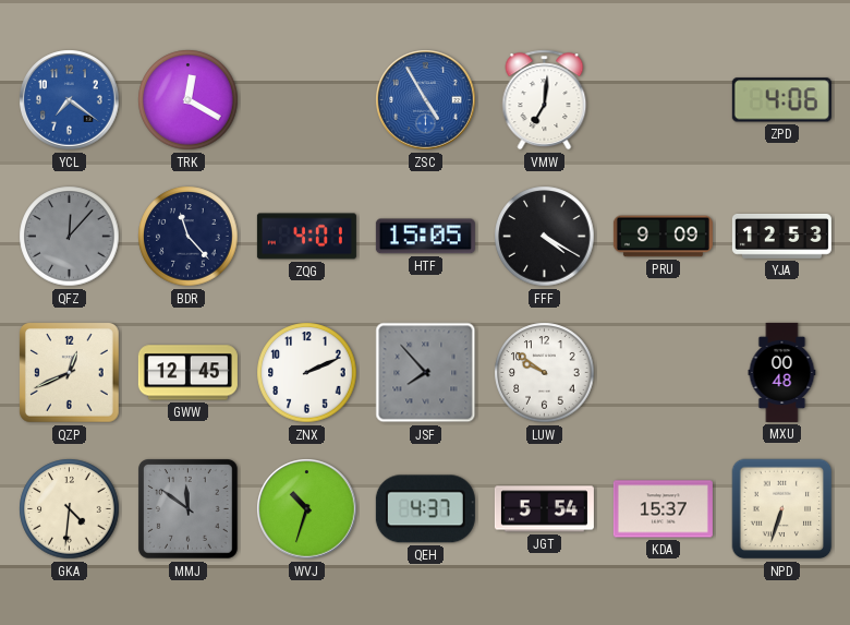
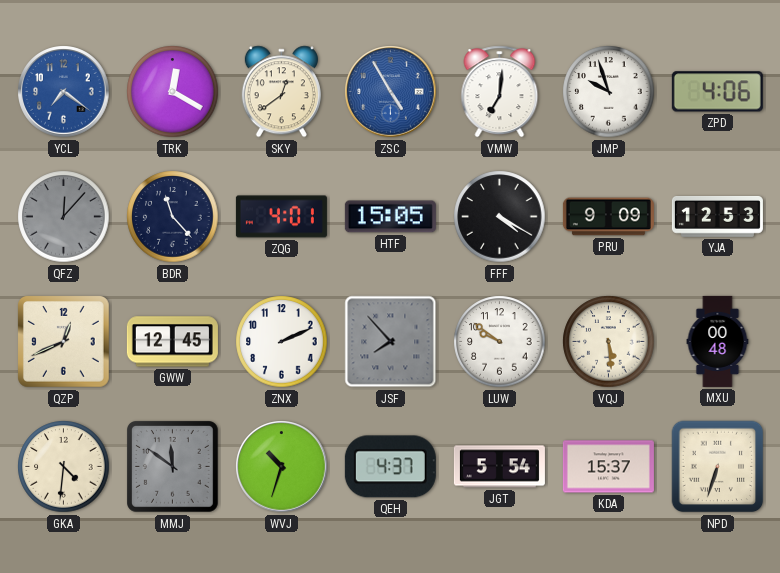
SKY: none -> 12:39 (281, 92)
JMP: none -> 9:57 (609, 92)
VQJ: none -> 5:29 (609, 342)
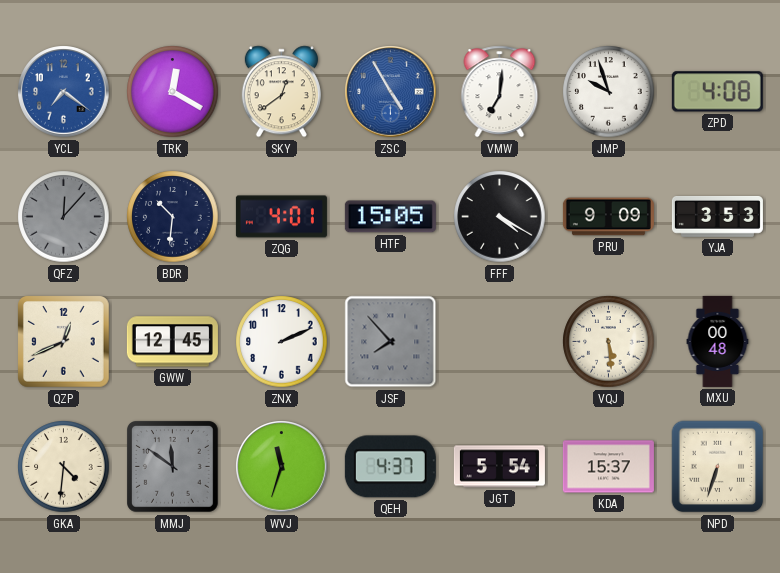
ZPD: 4:06 -> 4:08 (717, 92)
BDR: 11:23 -> 10:31 (173, 217)
YJA: 12:53 -> 3:53 (717, 216)
LUW: 9:51 -> none (500, 342)
WVJ: 10:33 -> 11:33 (282, 467)
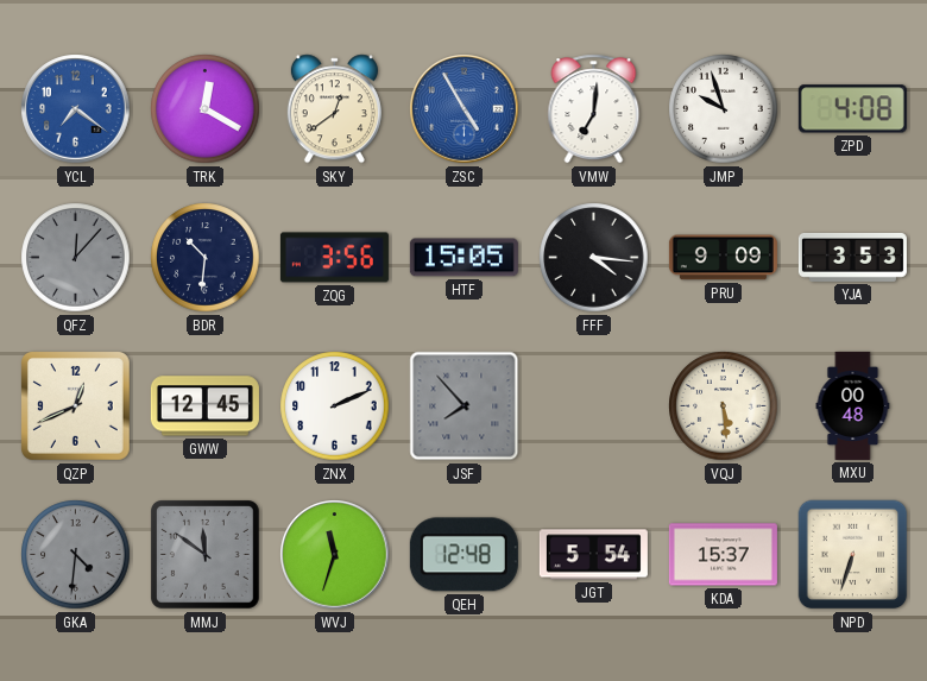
ZQG: 4:01 -> 3:56 (334, 258)
FFF: 4:20 -> 4:16 (594, 258)
GKA dial: cream -> grey (76, 555)
QEH: 4:37 -> 12:48 (463, 555)
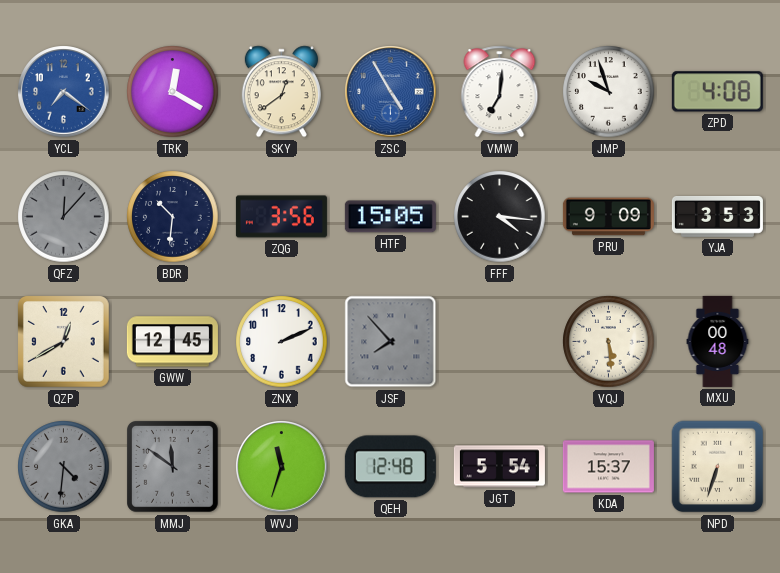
QZP: 12:41 -> 12:40 (64, 342)
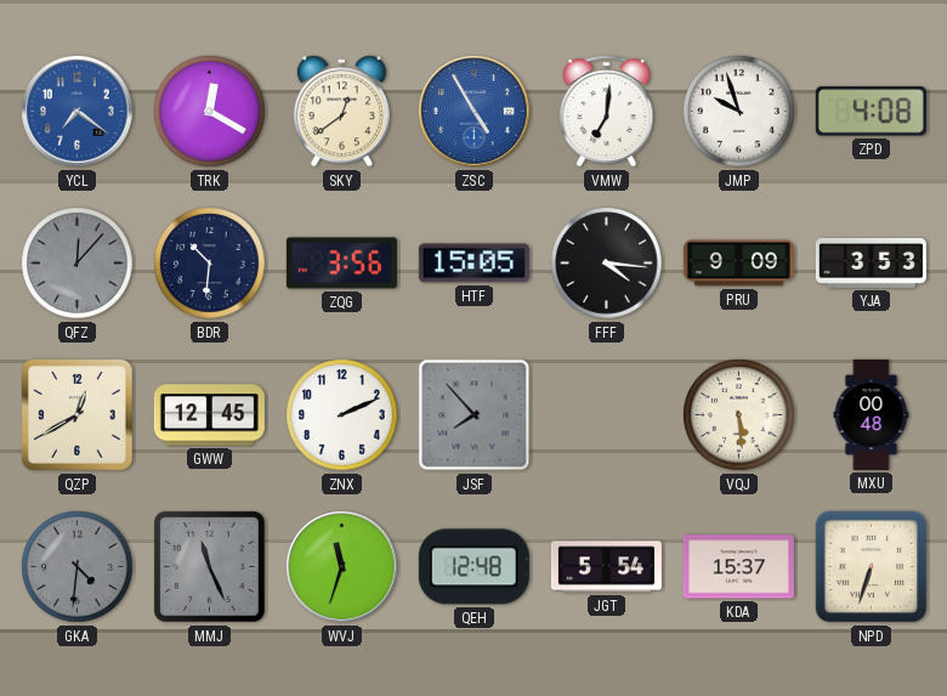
MMJ: 11:51 -> 11:26 (210, 567)
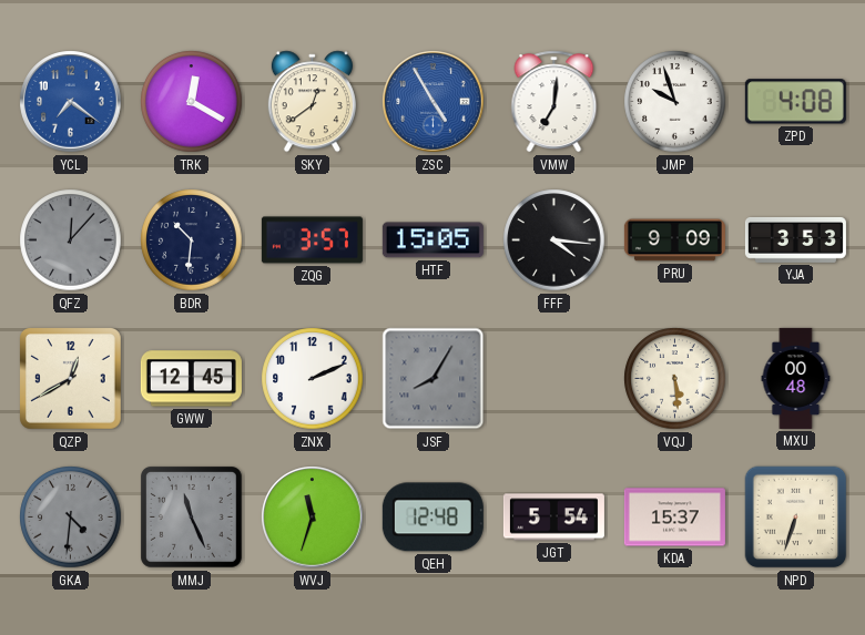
ZQG: 3:56 -> 3:57 (312, 240)
JSF: 7:53 -> 8:05 (434, 379)
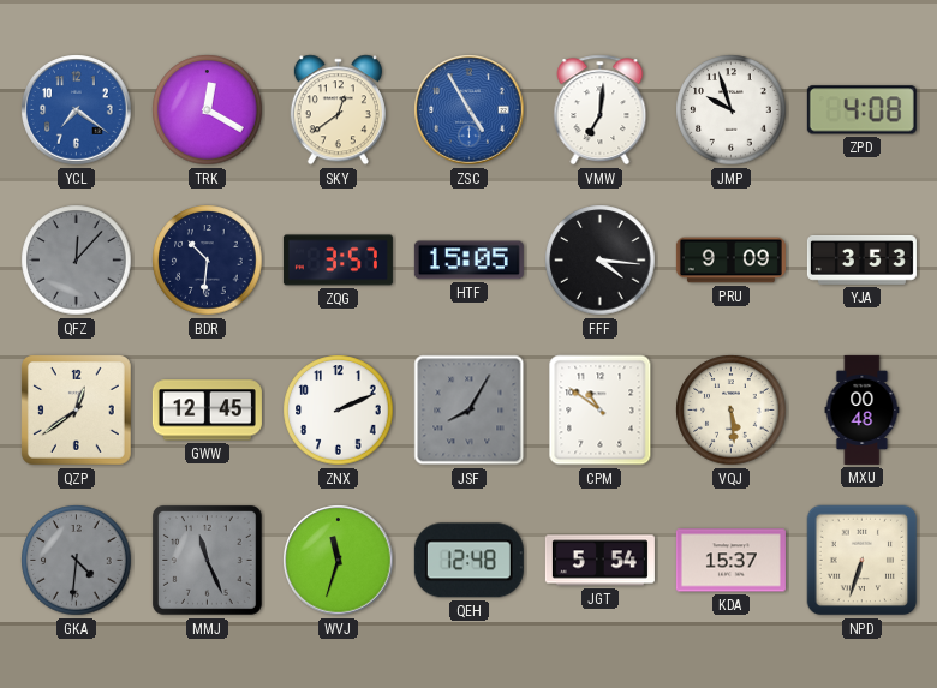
QZP: 12:40 -> 12:39 (77, 411)
CPM: none -> 10:51 (601, 411)
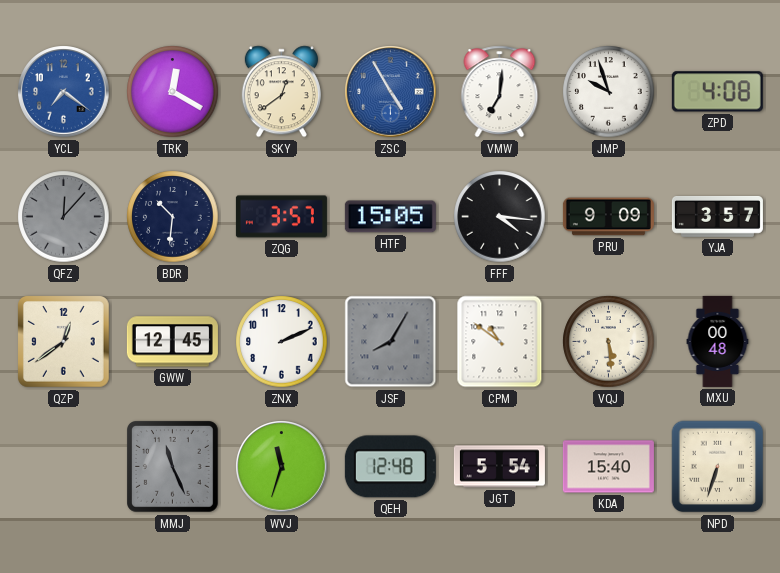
YJA: 3:53 -> 3:57 (717, 216)
GKA: 4:31 -> none (77, 561)
KDA: 15:37 -> 15:40 (608, 467)
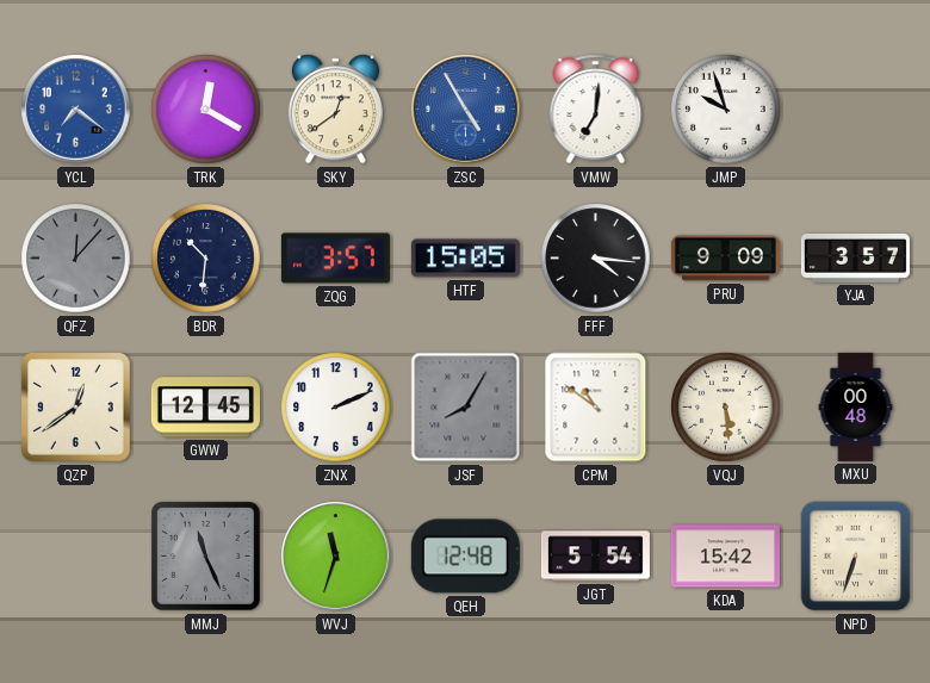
ZPD: 4:08 -> none (717, 92)
KDA: 15:40 -> 15:42 (725, 557)
